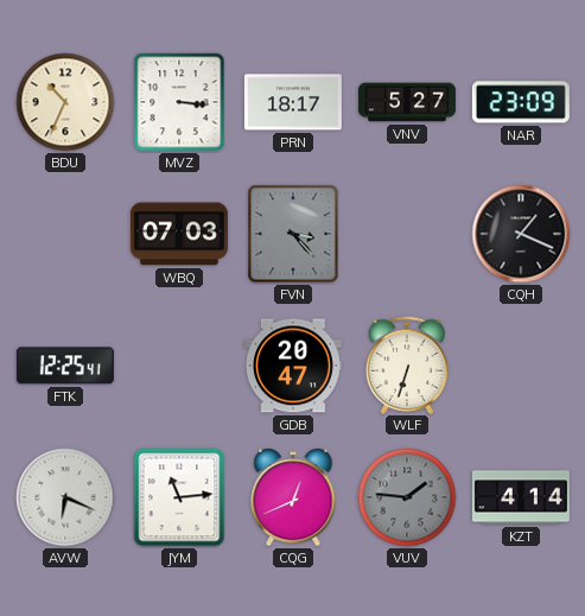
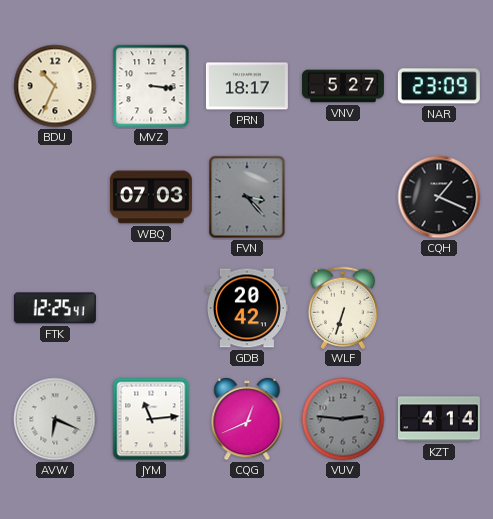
GDB: 20:47 -> 20:42 (247, 308)
VUV: 1:46 -> 2:46 (343, 419)
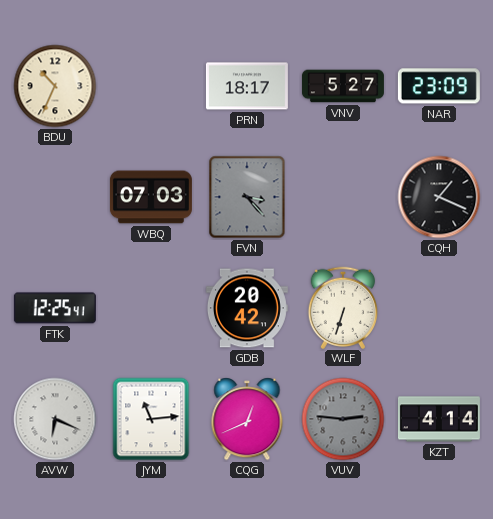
MVZ: 3:16 -> none (151, 86)
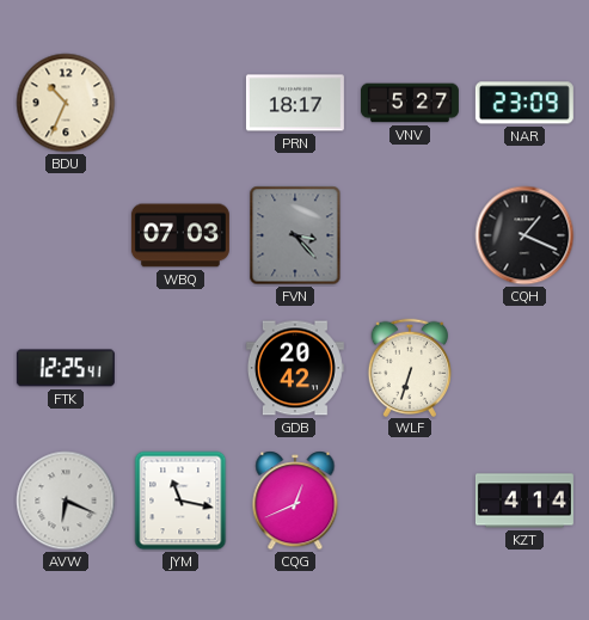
JYM: 11:14 -> 11:17 (180, 501)
VUV: 2:46 -> none (343, 419)
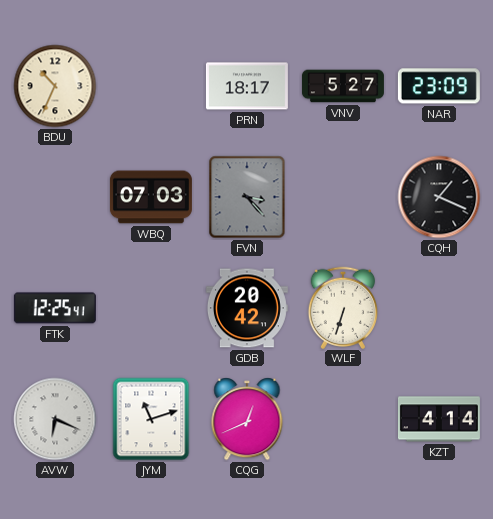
JYM: 11:17 -> 11:12 (151, 419)
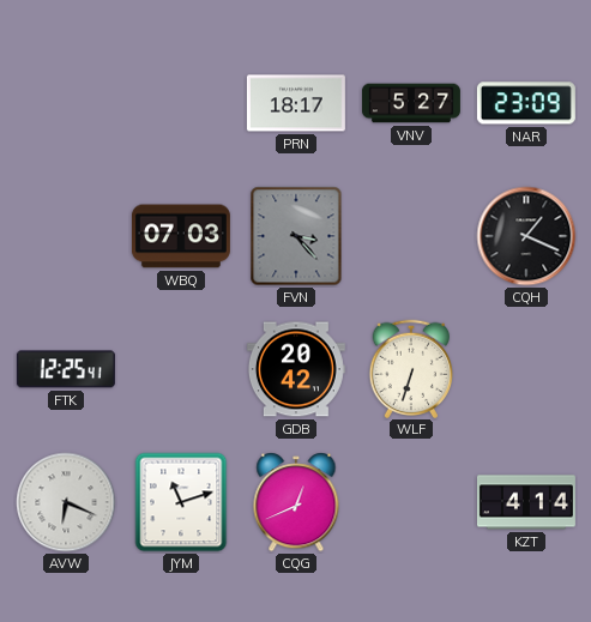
BDU: 10:34 -> none (55, 86)
